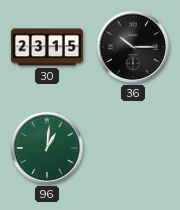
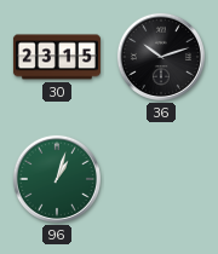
36: 10:15 -> 10:12 (161, 57)
96: 1:01 -> 1:03 (57, 179)
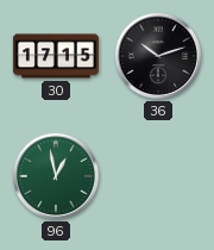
30: 23:15 -> 17:15 (56, 56)
96: 1:03 -> 12:58 (56, 176)
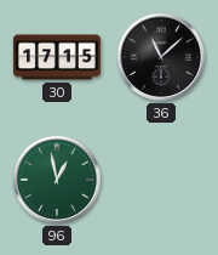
36: 10:12 -> 11:08 (161, 57)
